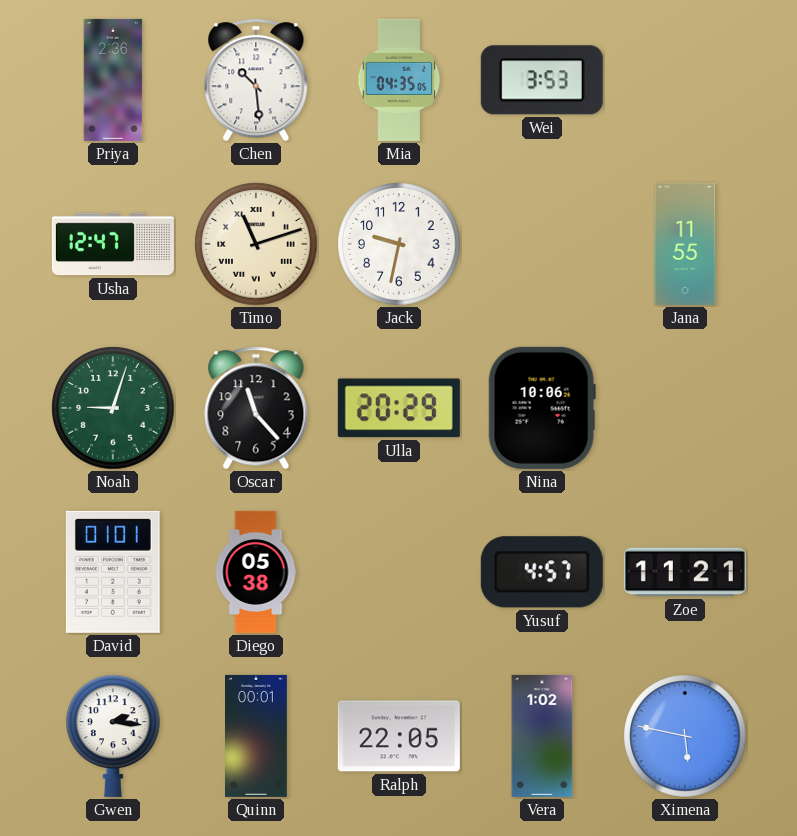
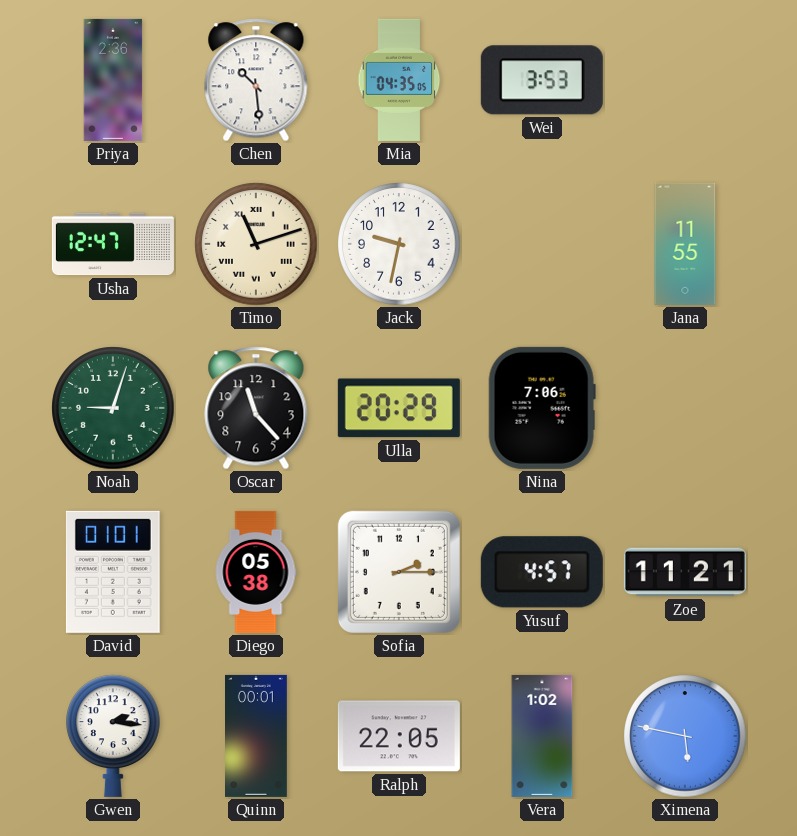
Nina: 10:06 -> 7:06 (542, 408)
Sofia: none -> 2:15 (399, 572)
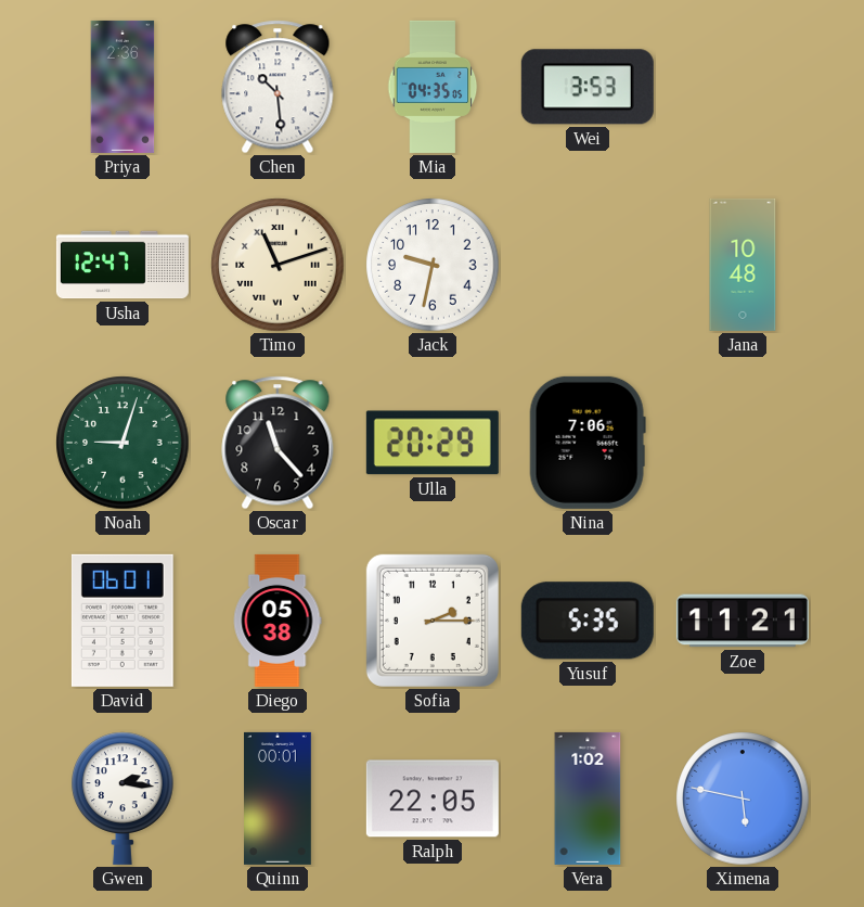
Jana: 11:55 -> 10:48 (743, 265)
David: 01:01 -> 06:01 (122, 621)
Yusuf: 4:57 -> 5:35 (588, 621)
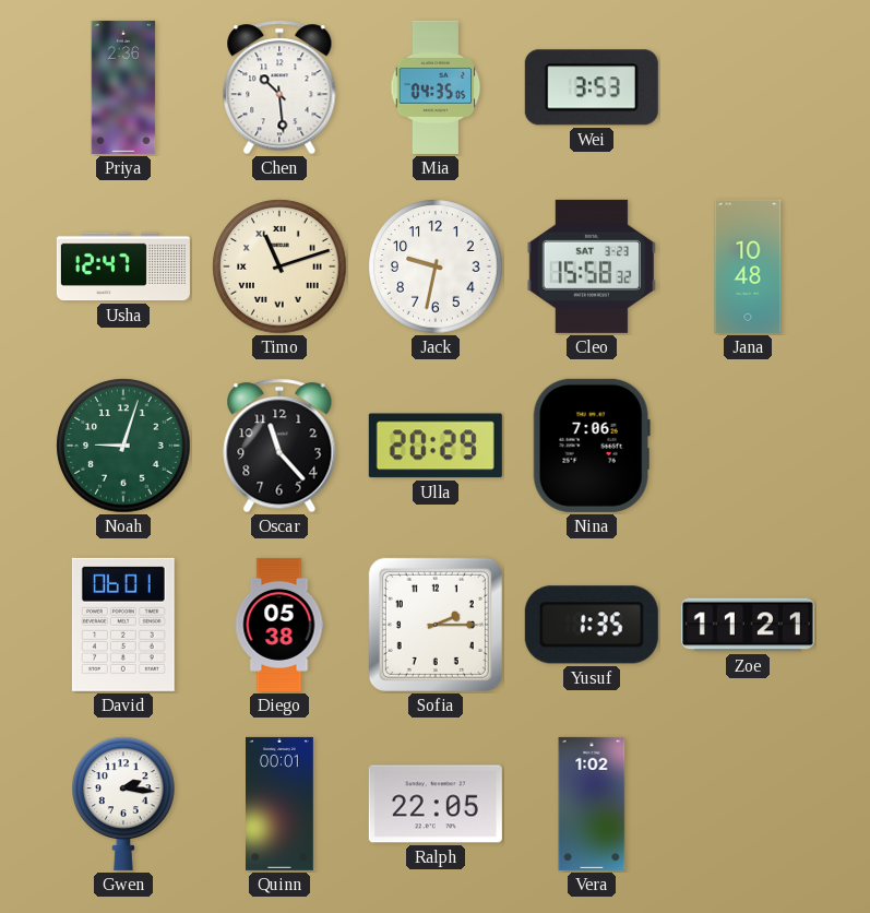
Cleo: none -> 15:58 (592, 266)
Yusuf: 5:35 -> 1:35 (592, 625)
Ximena: 5:47 -> none (743, 799)
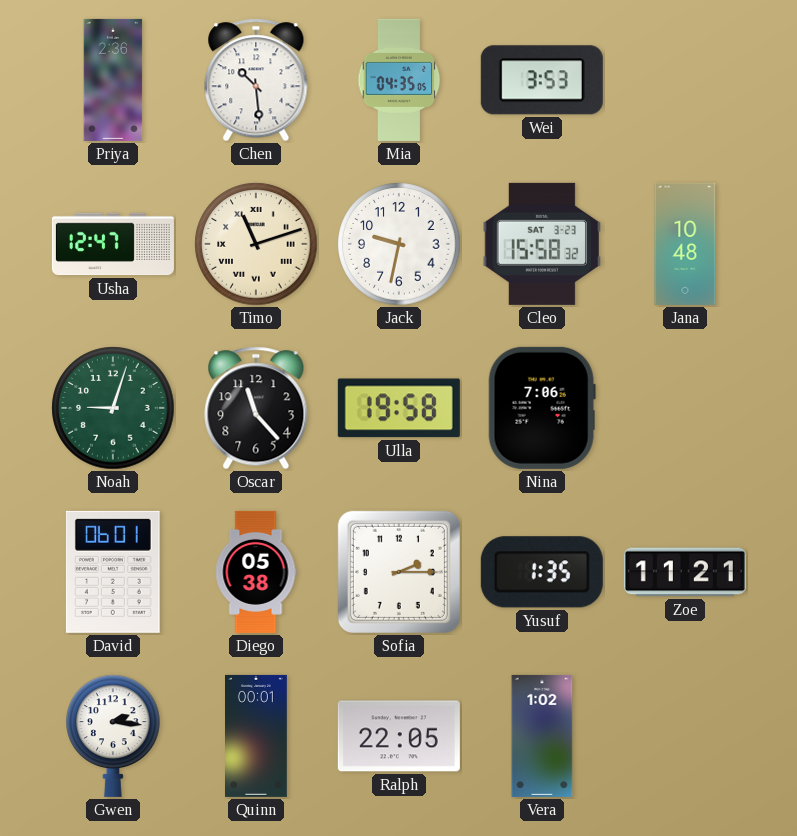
Ulla: 20:29 -> 19:58 (399, 408)
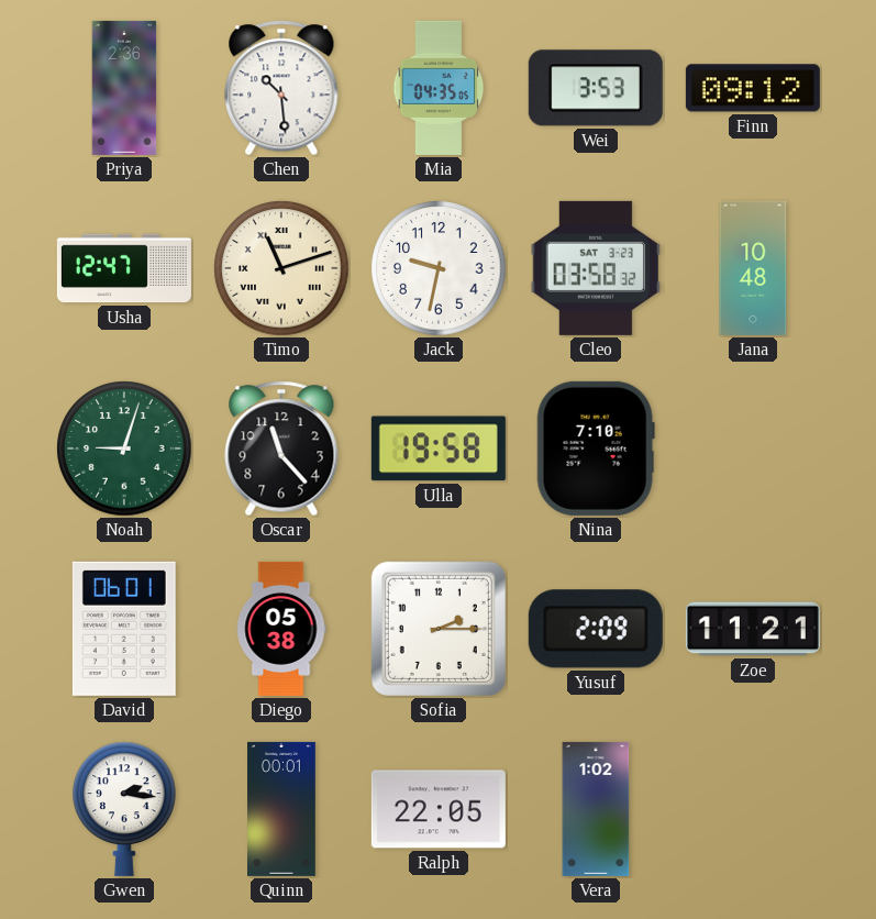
Finn: none -> 09:12 (753, 88)
Cleo: 15:58 -> 03:58 (596, 268)
Nina: 7:06 -> 7:10 (596, 449)
Yusuf: 1:35 -> 2:09 (596, 629)
